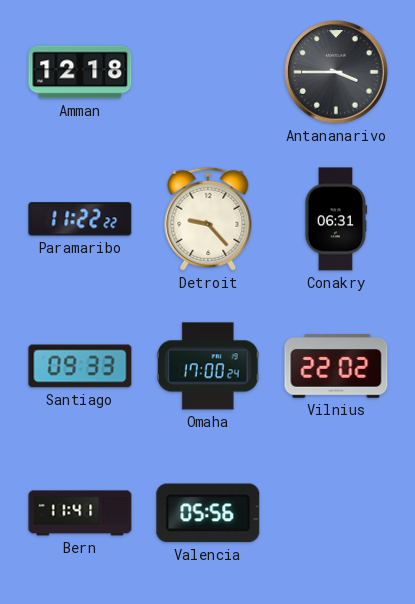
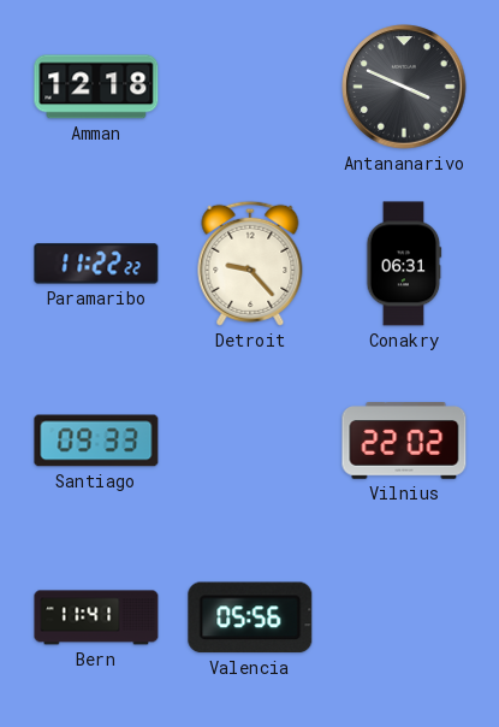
Antananarivo: 3:45 -> 3:49 (404, 87)
Omaha: 17:00 -> none (209, 366)
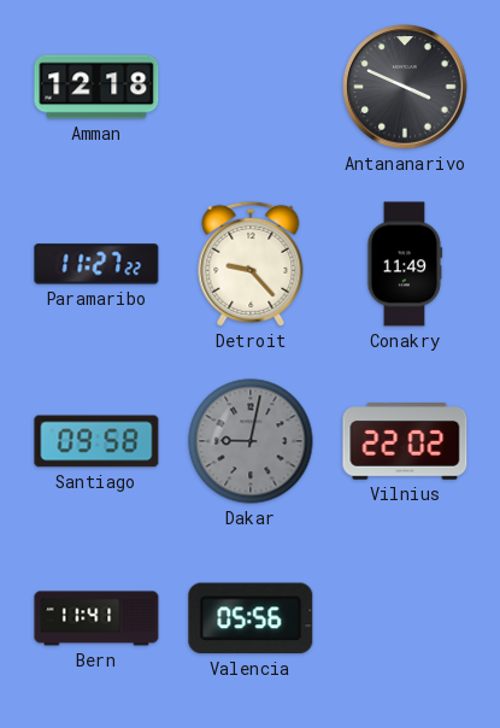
Paramaribo: 11:22 -> 11:27 (96, 264)
Conakry: 06:31 -> 11:49 (405, 264)
Santiago: 09:33 -> 09:58 (96, 441)
Dakar: none -> 9:02 (251, 441)
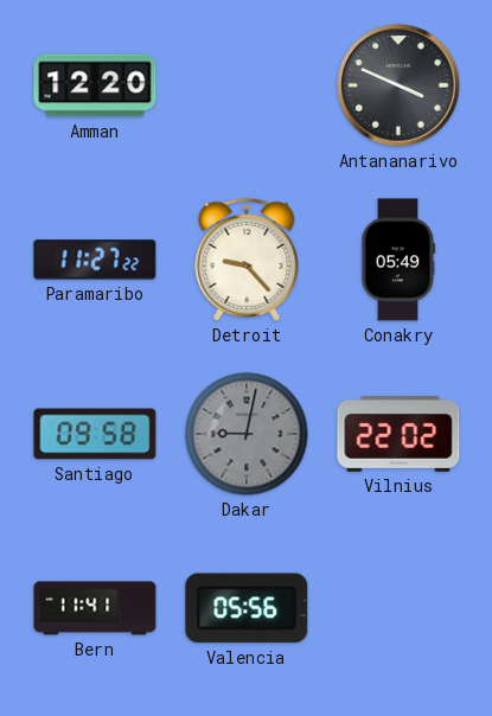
Amman: 12:18 -> 12:20 (95, 85)
Conakry: 11:49 -> 05:49 (398, 260)
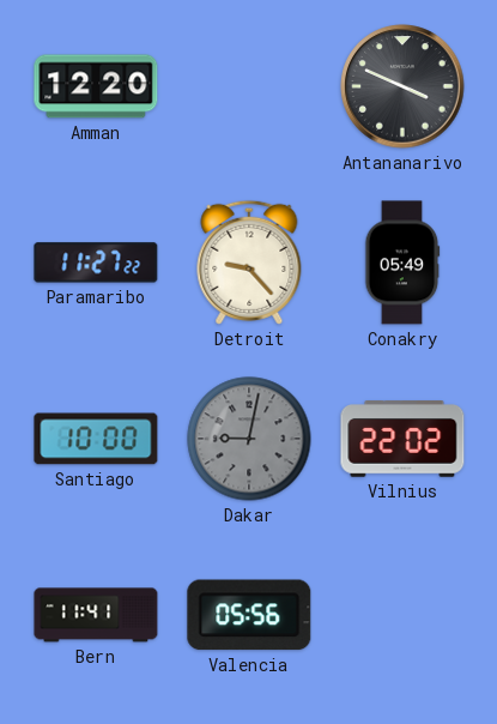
Santiago: 09:58 -> 10:00 (96, 439)
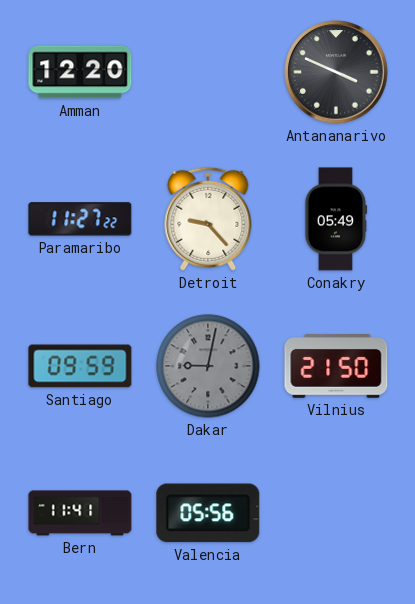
Santiago: 10:00 -> 09:59 (80, 366)
Vilnius: 22:02 -> 21:50 (336, 367)
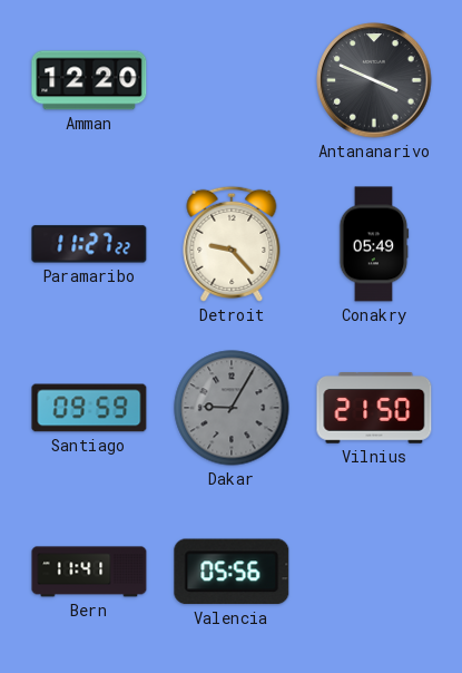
Dakar: 9:02 -> 9:05 (232, 408)
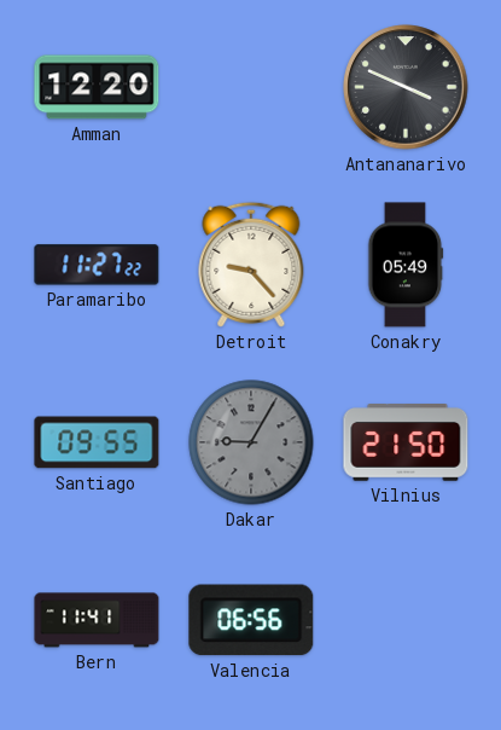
Santiago: 09:59 -> 09:55 (97, 442)
Valencia: 05:56 -> 06:56 (251, 620)
